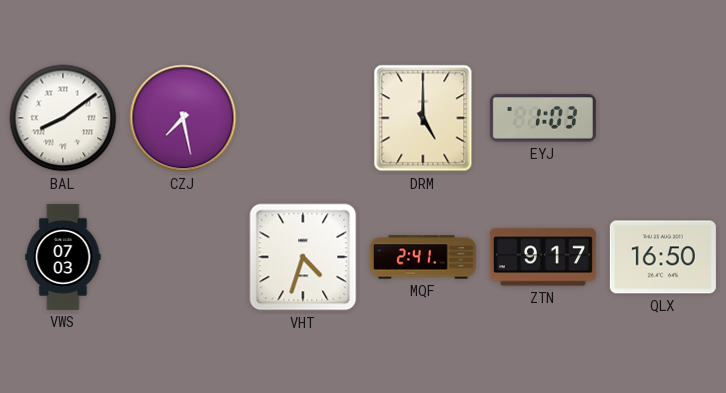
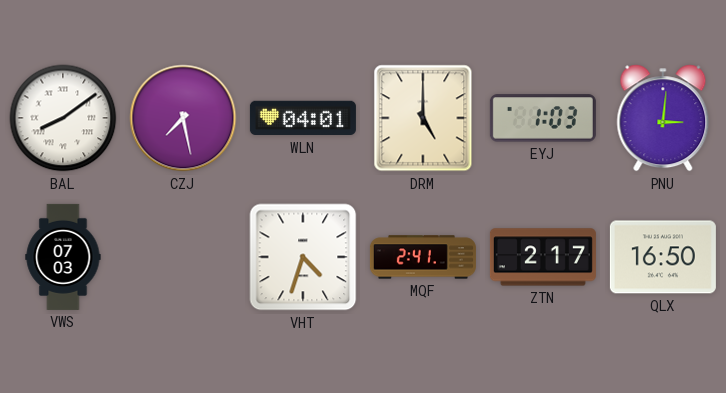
WLN: none -> 04:01 (303, 118)
PNU: none -> 3:01 (663, 118)
ZTN: 9:17 -> 2:17 (543, 257)
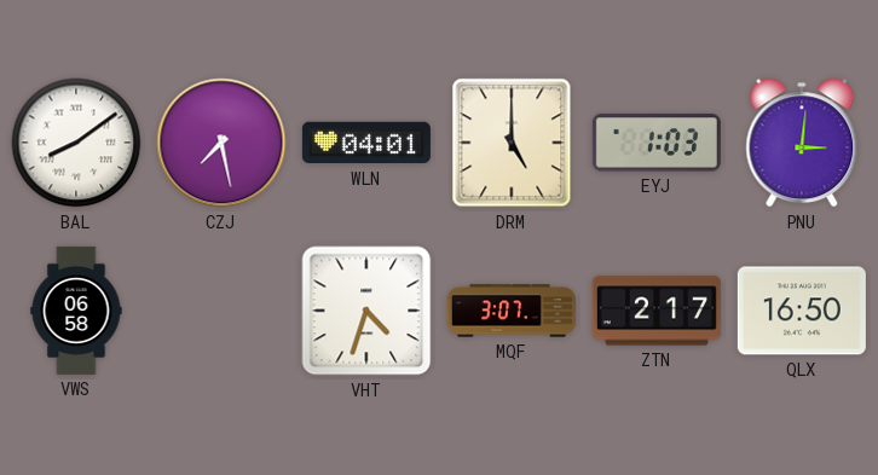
VWS: 07:03 -> 06:58 (76, 311)
MQF: 2:41 -> 3:07 (512, 311)
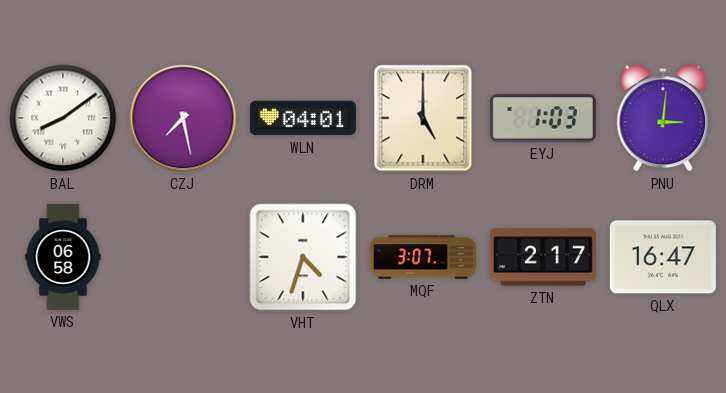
QLX: 16:50 -> 16:47 (663, 257)
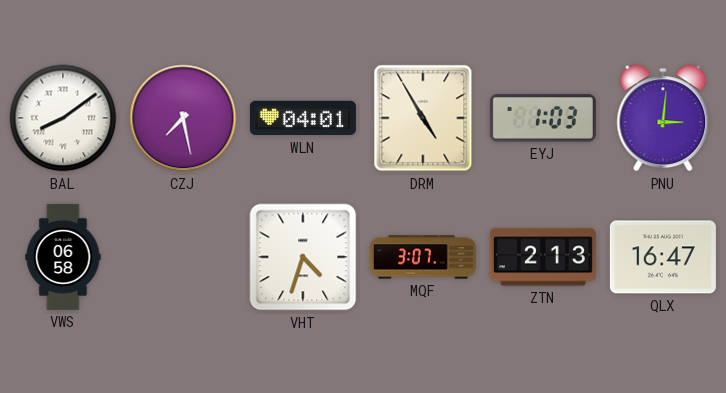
DRM: 5:00 -> 4:55 (423, 118)
ZTN: 2:17 -> 2:13 (543, 257)
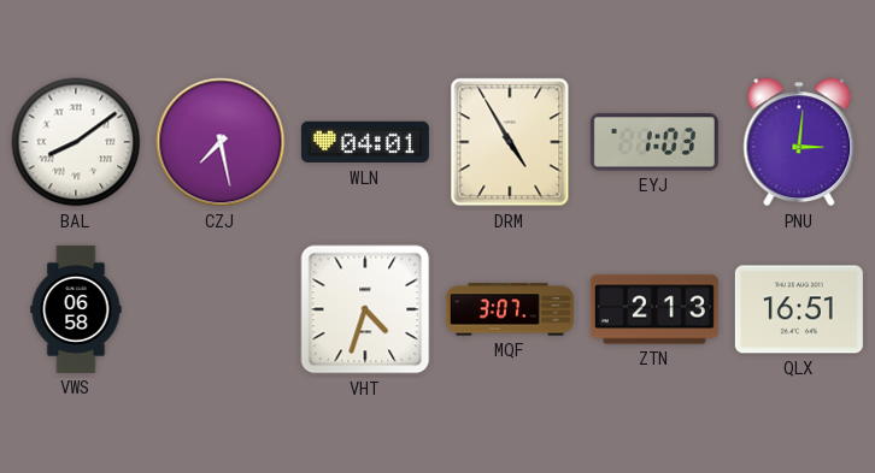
QLX: 16:47 -> 16:51 (799, 309)
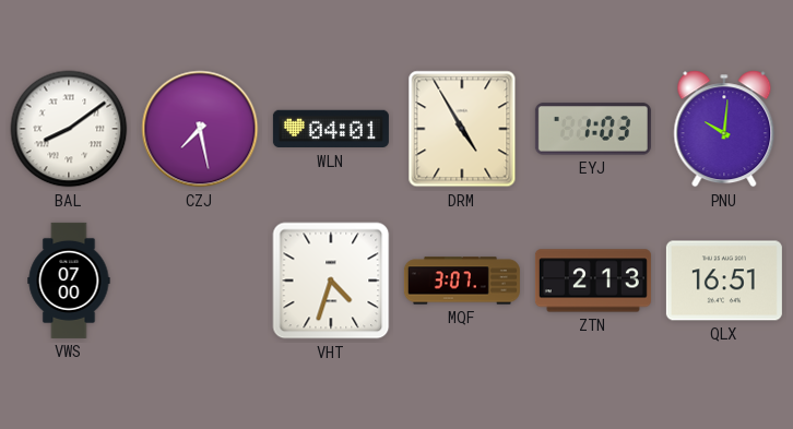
PNU: 3:01 -> 10:01 (724, 129)
VWS: 06:58 -> 07:00 (69, 281)
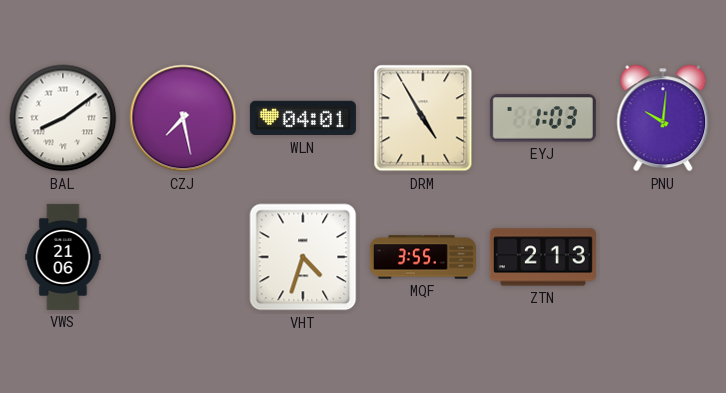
VWS: 07:00 -> 21:06 (63, 257)
MQF: 3:07 -> 3:55 (423, 257)
QLX: 16:51 -> none (724, 281)
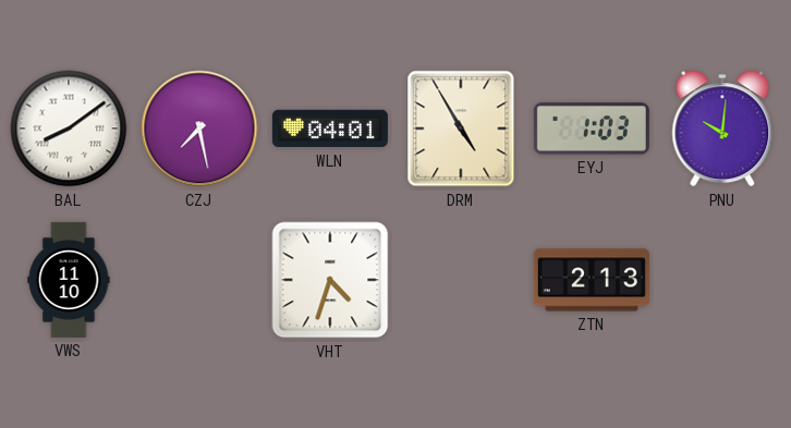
VWS: 21:06 -> 11:10 (69, 280)
MQF: 3:55 -> none (423, 257)
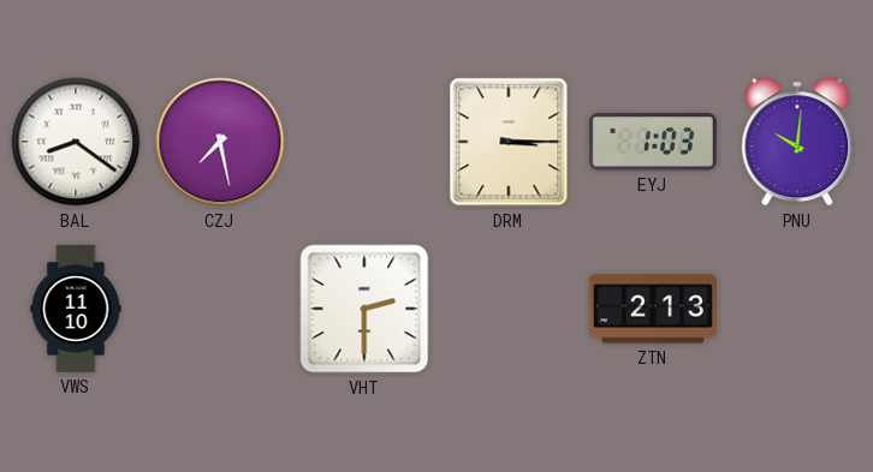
BAL: 8:09 -> 8:21 (76, 142)
WLN: 04:01 -> none (330, 129)
DRM: 4:55 -> 3:15 (509, 142)
VHT: 4:33 -> 2:30 (364, 309)
